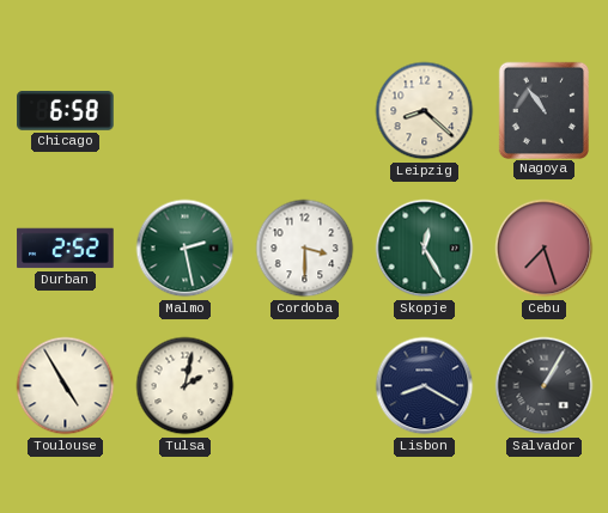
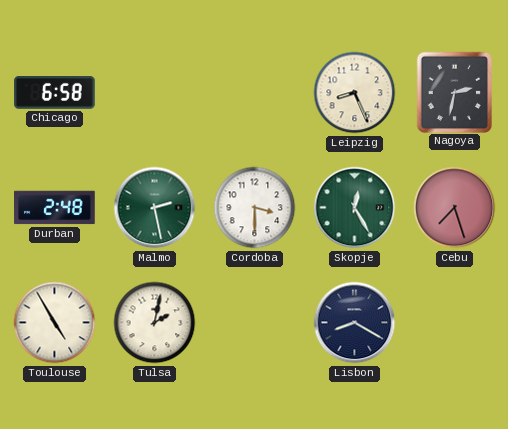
Leipzig: 8:22 -> 8:26 (355, 93)
Nagoya: 10:54 -> 2:32 (454, 92)
Durban: 2:52 -> 2:48 (55, 208)
Salvador: 1:05 -> none (545, 386)
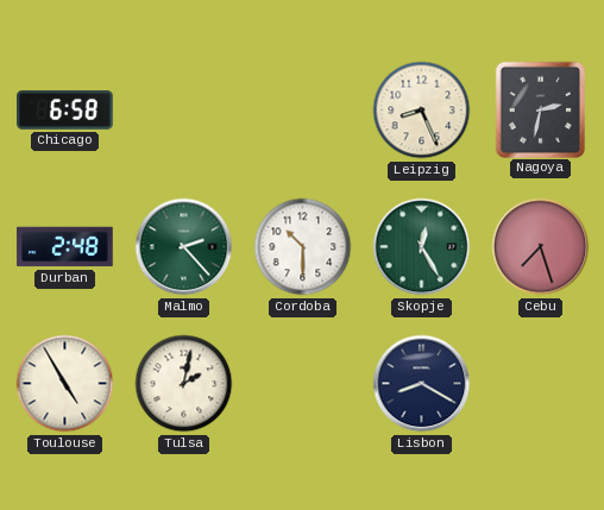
Malmo: 2:28 -> 2:23 (184, 247)
Cordoba: 3:30 -> 10:30 (303, 247)
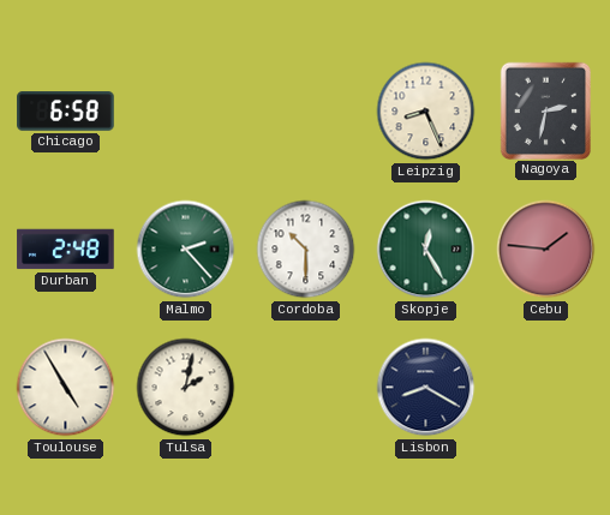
Cebu: 7:27 -> 1:46 (546, 250)
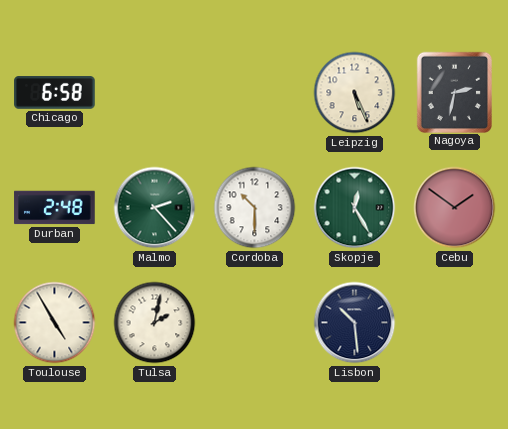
Leipzig: 8:26 -> 5:26 (355, 93)
Cebu: 1:46 -> 1:51 (455, 208)
Lisbon: 8:20 -> 10:29 (355, 323)
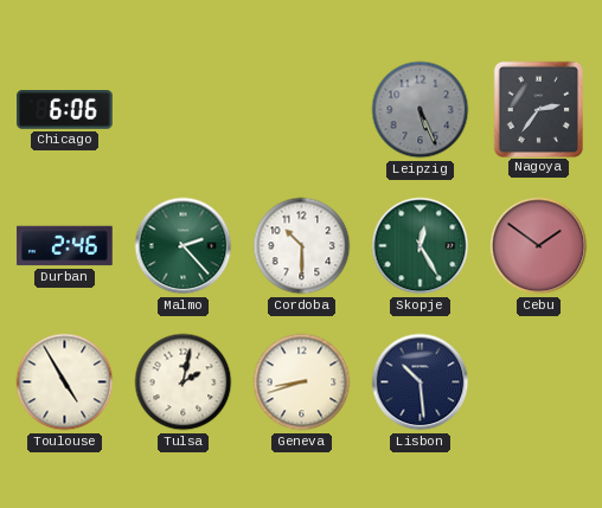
Chicago: 6:58 -> 6:06 (65, 110)
Leipzig dial: cream -> grey (421, 110)
Nagoya: 2:32 -> 2:36 (538, 109)
Durban: 2:48 -> 2:46 (65, 246)
Geneva: none -> 8:42 (302, 382)
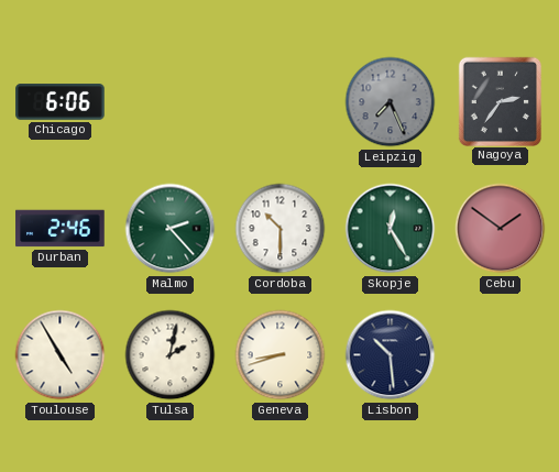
Leipzig: 5:26 -> 7:26 (391, 102)
